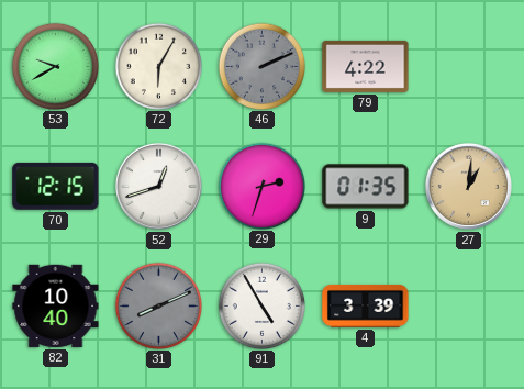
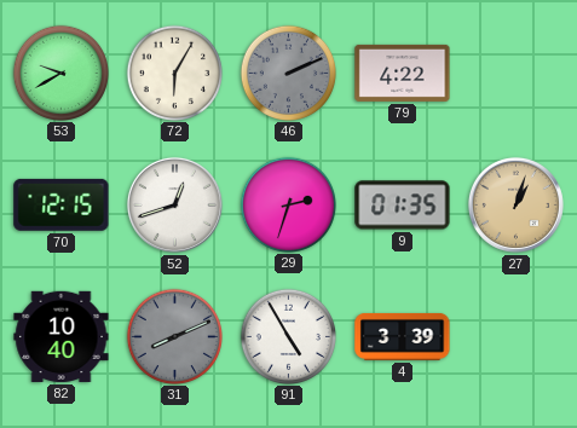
27: 1:01 -> 1:03 (515, 204)
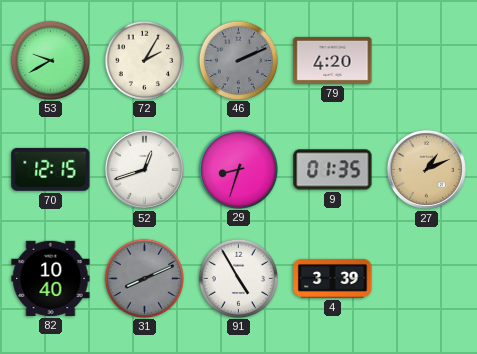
72: 6:05 -> 2:05 (144, 60)
79: 4:22 -> 4:20 (333, 60)
29: 2:33 -> 8:33 (238, 169)
27: 1:03 -> 1:11 (426, 169)
